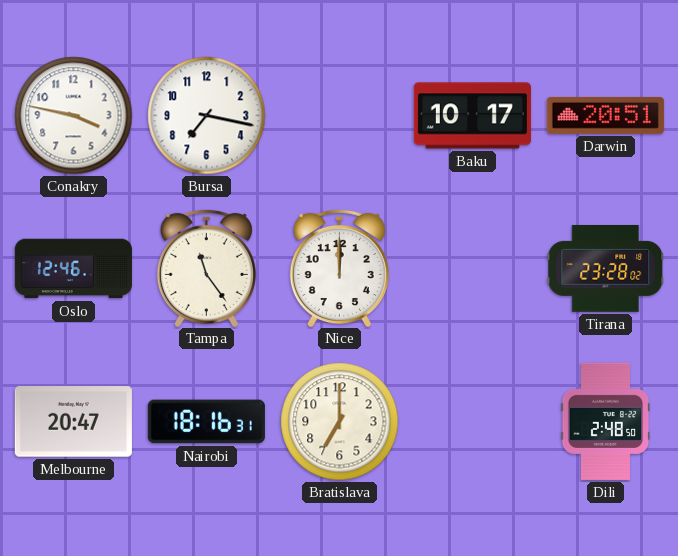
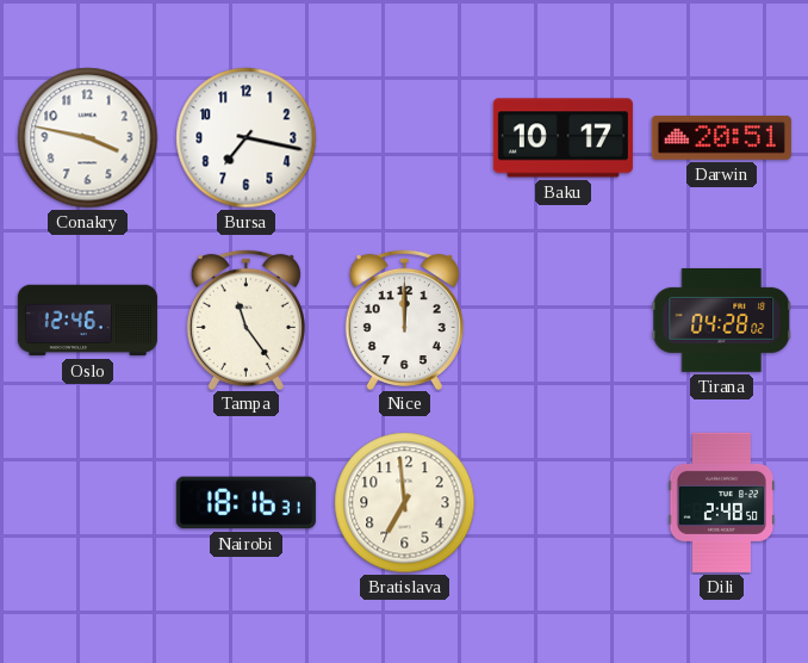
Tirana: 23:28 -> 04:28 (722, 320)
Melbourne: 20:47 -> none (73, 422)
Bratislava: 7:00 -> 6:59 (405, 503)
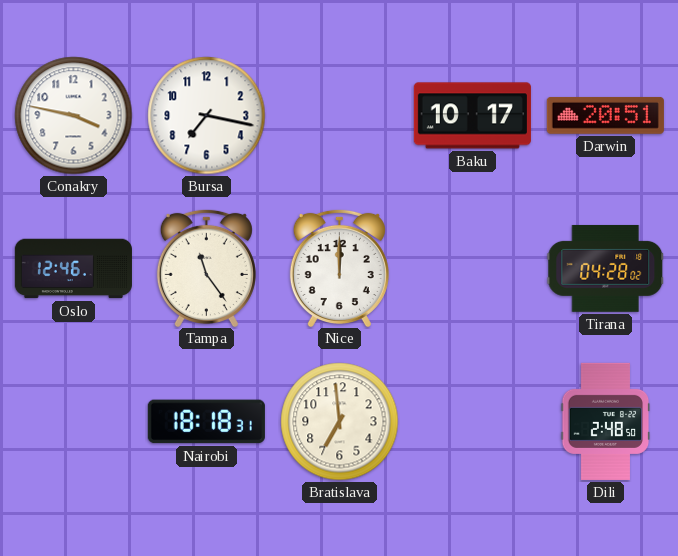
Nairobi: 18:16 -> 18:18 (206, 422)
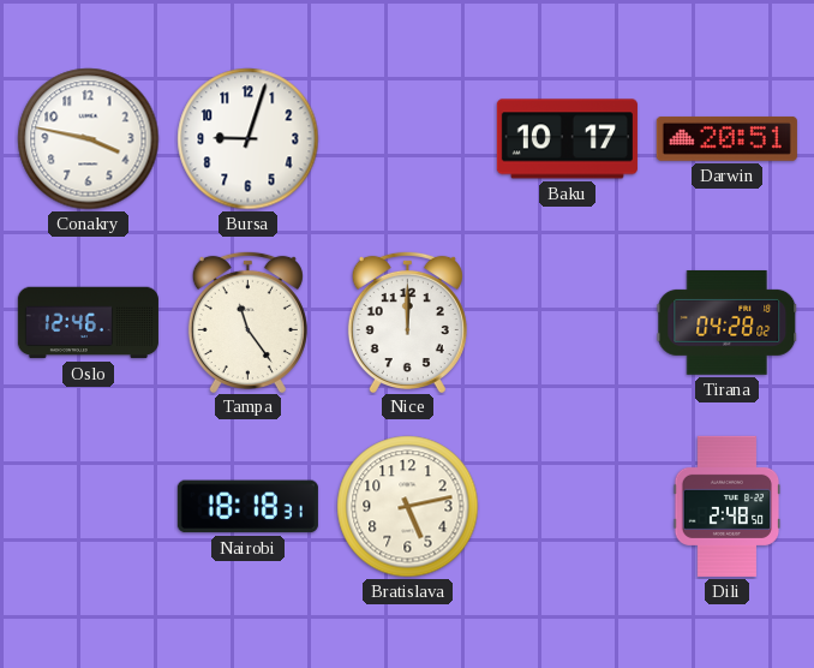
Bursa: 7:17 -> 9:03 (249, 139)
Bratislava: 6:59 -> 5:13 (408, 507)
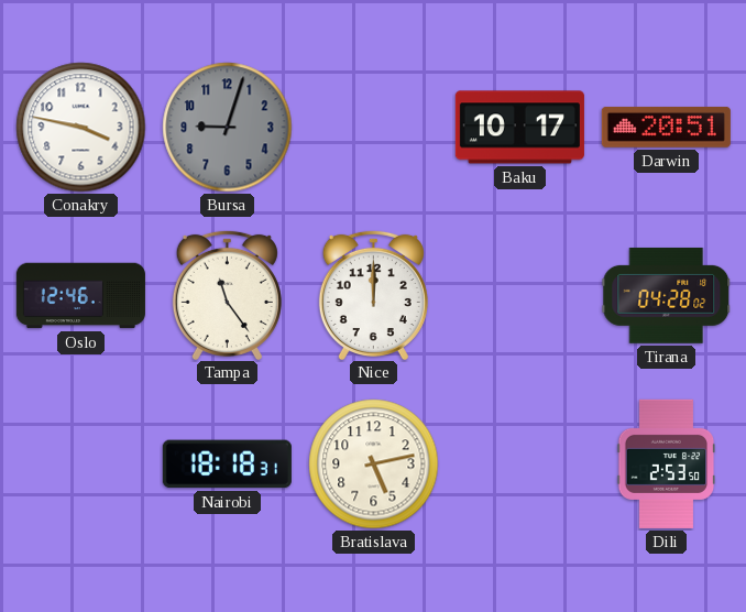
Bursa dial: white -> grey (228, 128)
Dili: 2:48 -> 2:53 (667, 463)
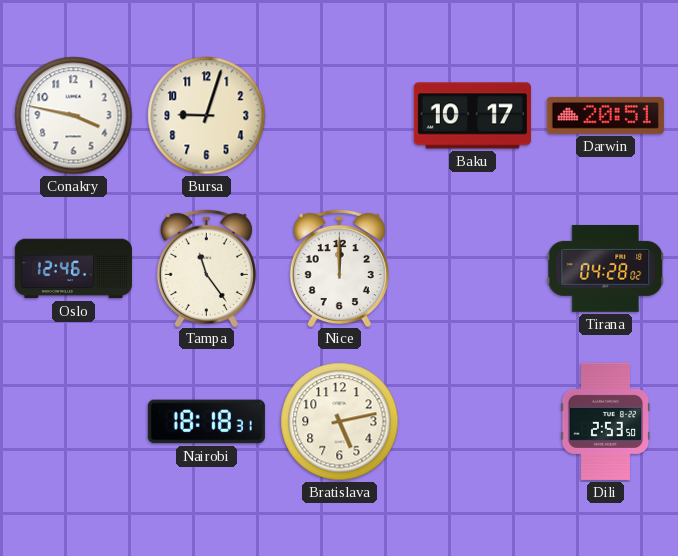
Bursa dial: grey -> cream (207, 116)
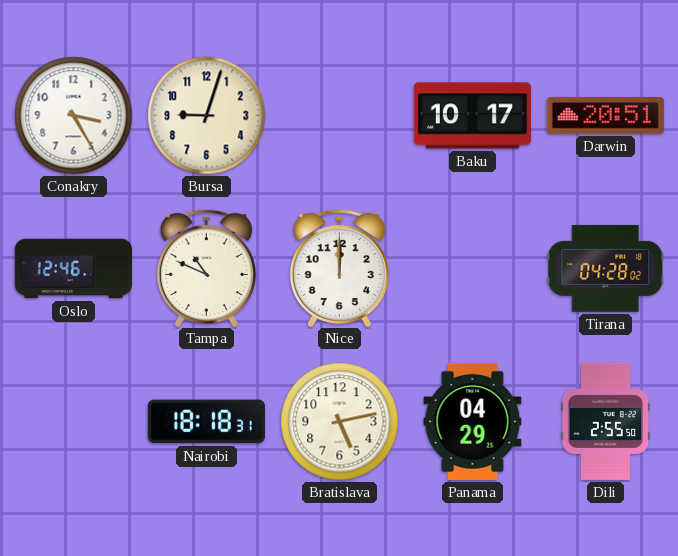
Conakry: 3:47 -> 3:25 (74, 116)
Tampa: 11:24 -> 10:49 (206, 267)
Panama: none -> 04:29 (473, 421)
Dili: 2:53 -> 2:55 (606, 421)
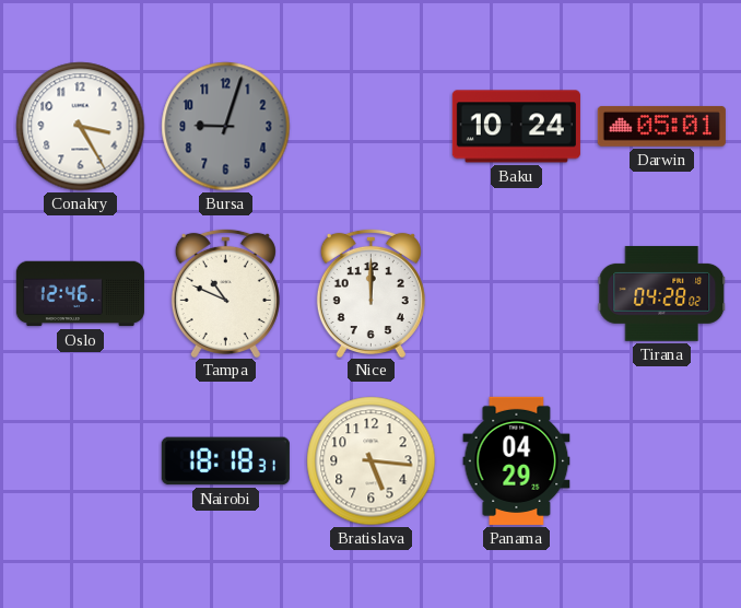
Bursa dial: cream -> grey (226, 127)
Baku: 10:17 -> 10:24 (516, 127)
Darwin: 20:51 -> 05:01 (661, 126)
Bratislava: 5:13 -> 5:16 (372, 461)
Dili: 2:55 -> none (606, 421)
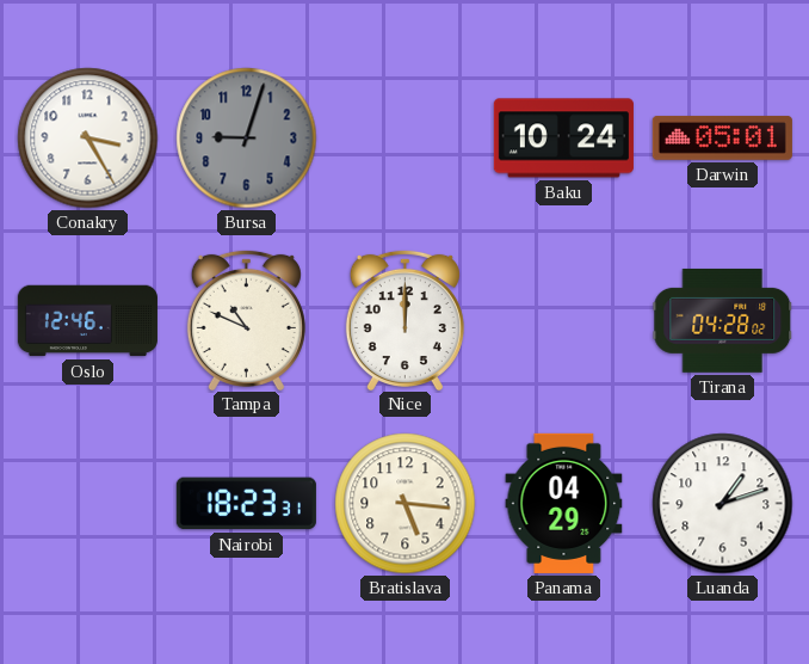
Nairobi: 18:18 -> 18:23 (246, 504)
Luanda: none -> 1:12 (723, 504)
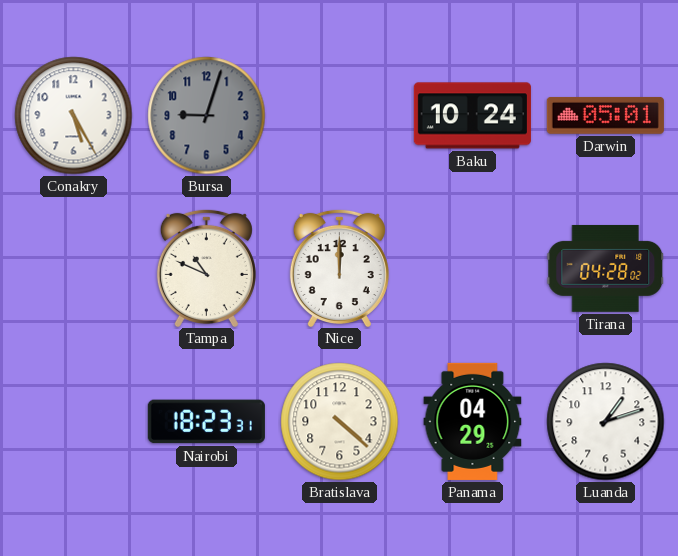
Conakry: 3:25 -> 5:25 (74, 116)
Oslo: 12:46 -> none (87, 321)
Bratislava: 5:16 -> 4:22 (340, 422)
